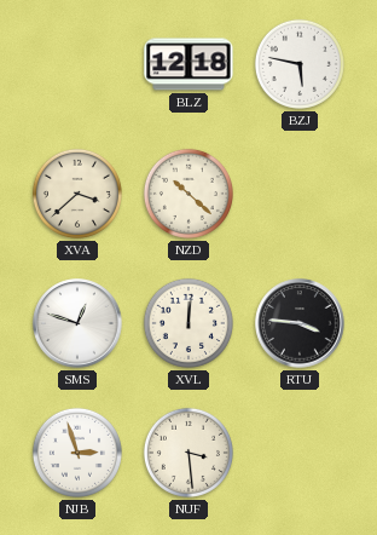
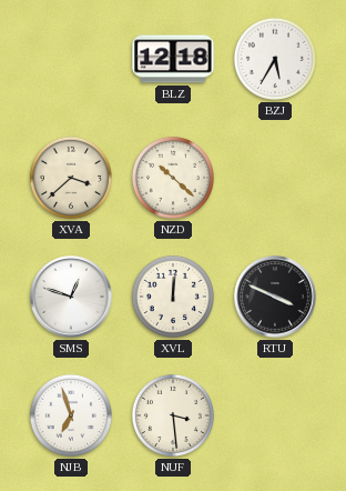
BZJ: 5:47 -> 5:35 (275, 59)
RTU: 3:46 -> 3:49 (275, 297)
NJB: 2:57 -> 6:57 (71, 415)
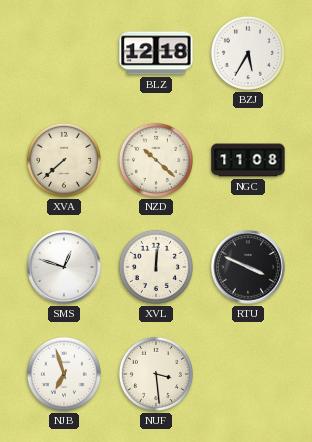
XVA: 3:38 -> 7:38 (64, 160)
NGC: none -> 11:08 (248, 160)
